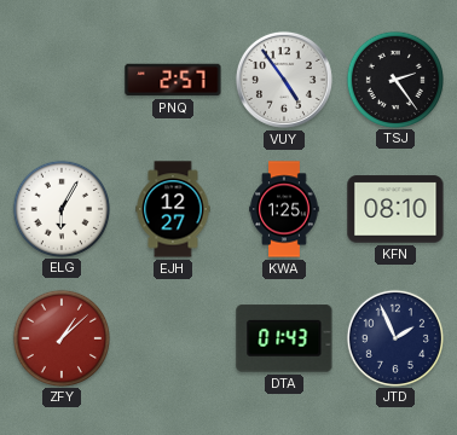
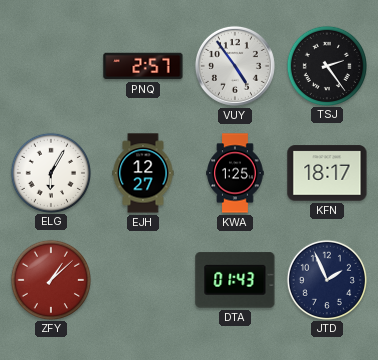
KFN: 08:10 -> 18:17 (327, 173)
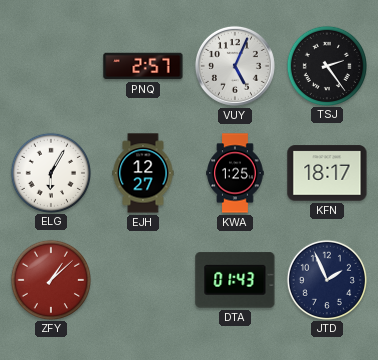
VUY: 4:54 -> 5:04 (235, 66)
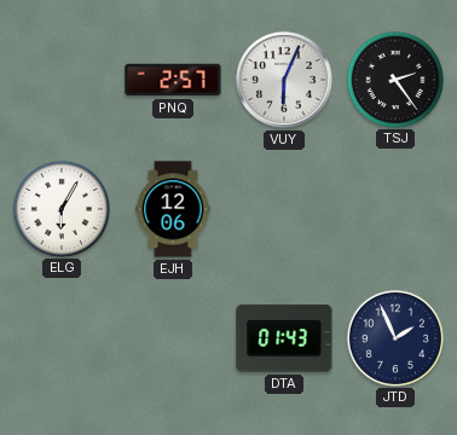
VUY: 5:04 -> 6:04 (284, 80)
EJH: 12:27 -> 12:06 (173, 209)
KWA: 1:25 -> none (235, 173)
KFN: 18:17 -> none (327, 173)
ZFY: 1:08 -> none (50, 279)
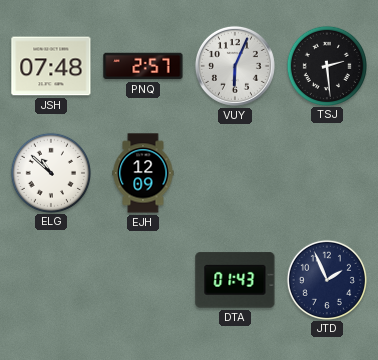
JSH: none -> 07:48 (51, 66)
TSJ: 2:24 -> 2:29 (326, 65)
ELG: 6:05 -> 10:52 (50, 172)
EJH: 12:06 -> 12:09 (143, 173)
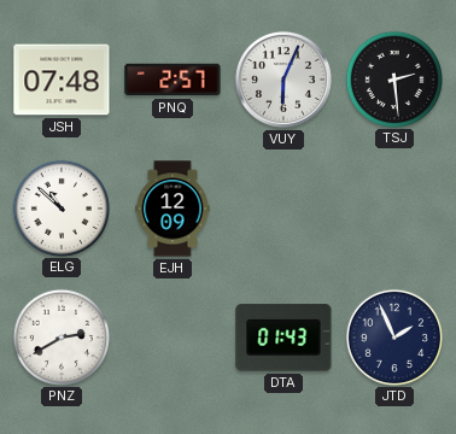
PNZ: none -> 2:40 (60, 336)
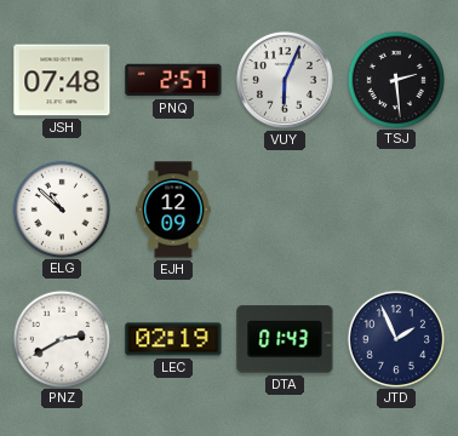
LEC: none -> 02:19 (173, 339)
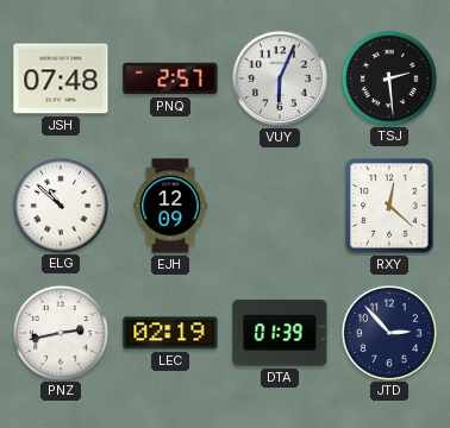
RXY: none -> 12:22 (389, 206)
PNZ: 2:40 -> 2:43 (60, 332)
DTA: 01:43 -> 01:39 (280, 333)
JTD: 1:56 -> 2:53 (388, 332)
